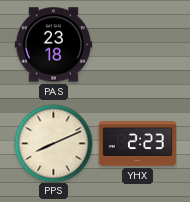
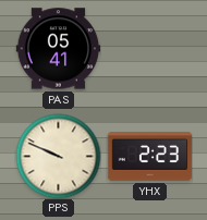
PAS: 23:18 -> 05:41 (58, 49)
PPS: 8:11 -> 9:49 (58, 156)
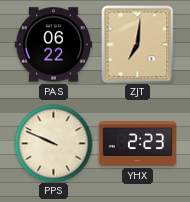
PAS: 05:41 -> 06:22 (53, 45)
ZJT: none -> 7:01 (138, 44)
